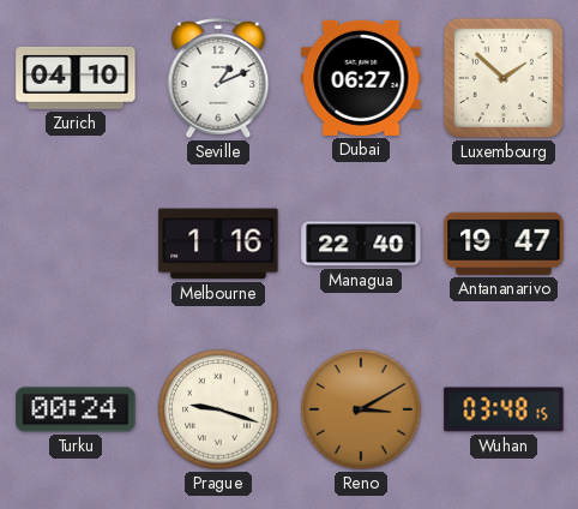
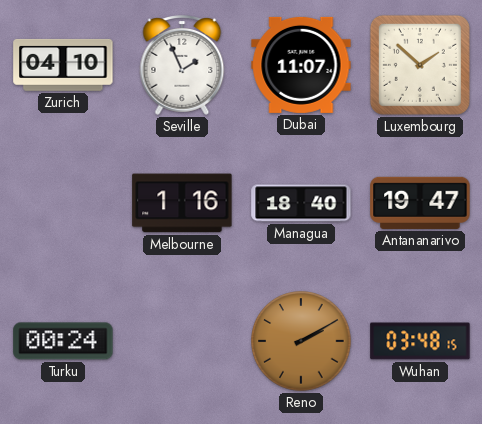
Seville: 1:11 -> 1:56 (182, 65)
Dubai: 06:27 -> 11:07 (301, 65)
Managua: 22:40 -> 18:40 (301, 203)
Prague: 9:18 -> none (218, 409)
Reno: 3:10 -> 2:10 (301, 341)
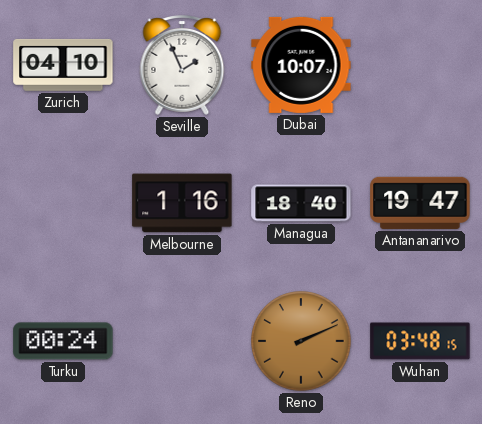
Dubai: 11:07 -> 10:07 (301, 65)
Luxembourg: 1:52 -> none (420, 65)
Reno: 2:10 -> 2:11 (301, 341)
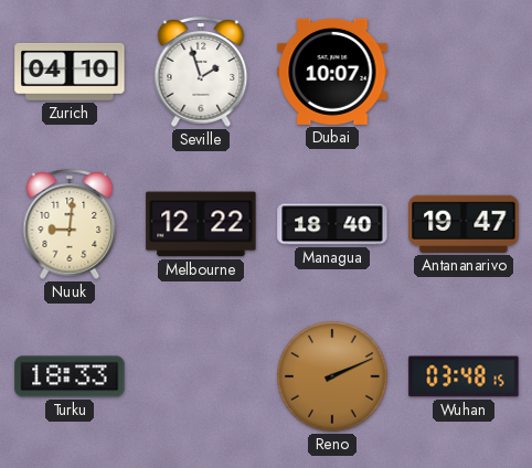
Seville: 1:56 -> 1:57 (201, 72)
Nuuk: none -> 9:01 (70, 224)
Melbourne: 1:16 -> 12:22 (201, 224)
Turku: 00:24 -> 18:33 (70, 376)
